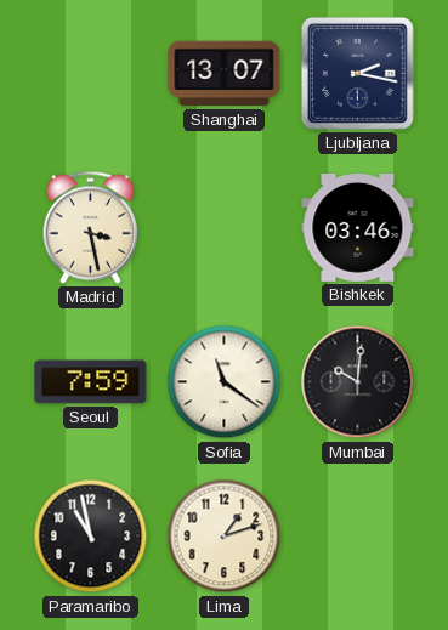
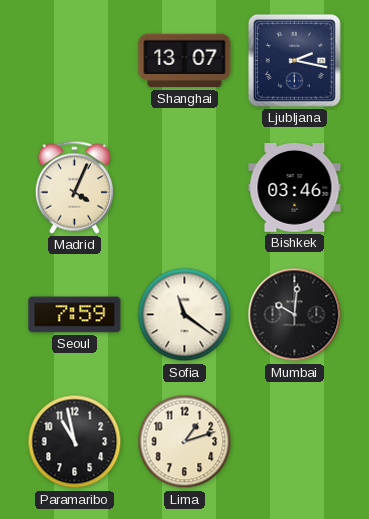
Madrid: 3:28 -> 4:04 (74, 187)
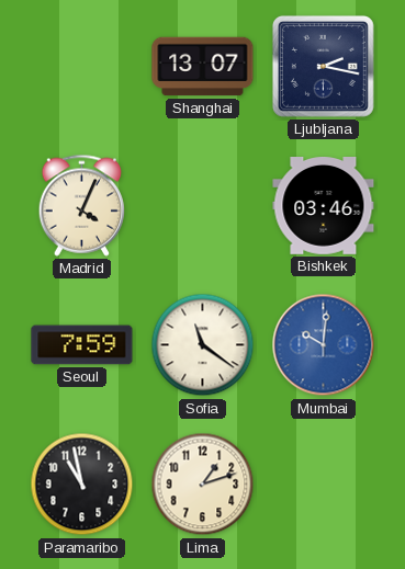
Mumbai dial: black -> blue (324, 345)
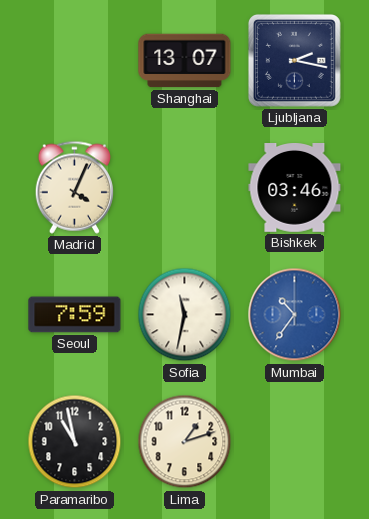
Sofia: 11:21 -> 11:32 (185, 315)
Mumbai: 10:01 -> 10:36 (295, 315)
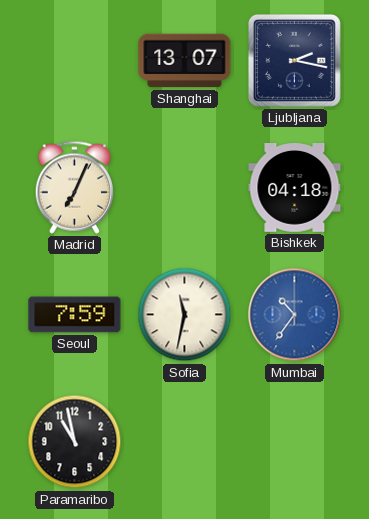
Madrid: 4:04 -> 7:04 (74, 187)
Bishkek: 03:46 -> 04:18 (295, 188)
Lima: 1:12 -> none (185, 442)
